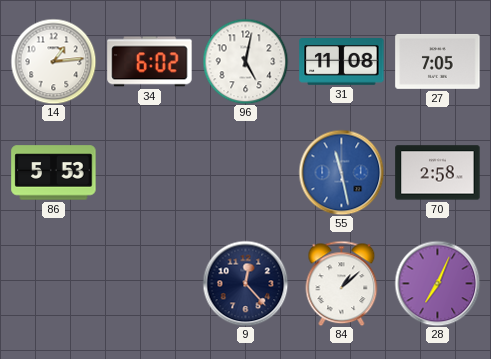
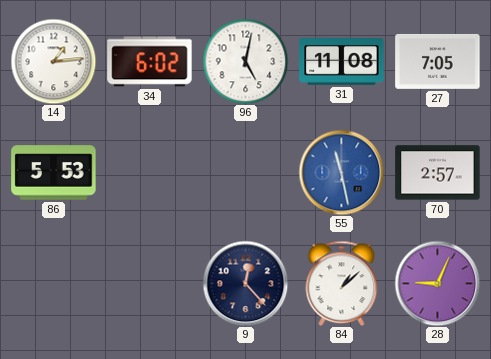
70: 2:58 -> 2:57 (438, 173)
28: 7:04 -> 9:04 (437, 283)
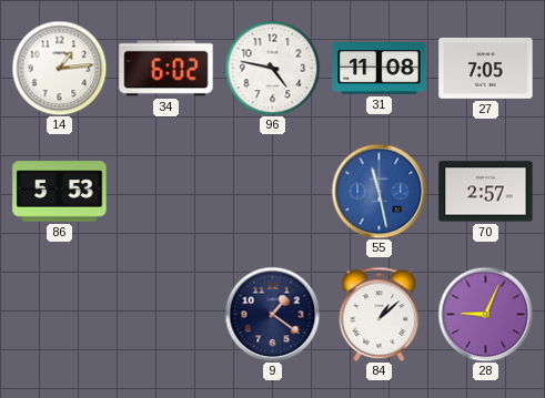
96: 5:02 -> 4:47 (272, 68)
9: 12:23 -> 1:21 (272, 314)
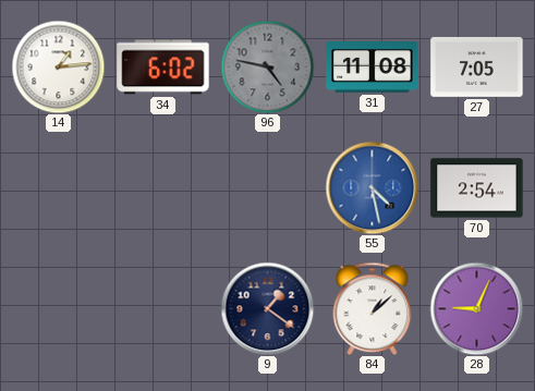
96 dial: white -> grey (267, 66)
86: 5:53 -> none (60, 192)
55: 11:28 -> 4:28 (372, 187)
70: 2:57 -> 2:54 (477, 188)
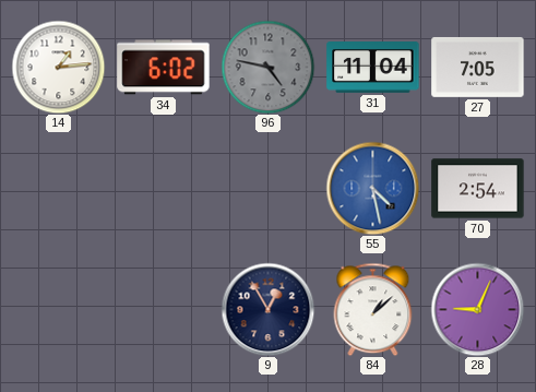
31: 11:08 -> 11:04 (373, 68)
9: 1:21 -> 12:55 (267, 309)
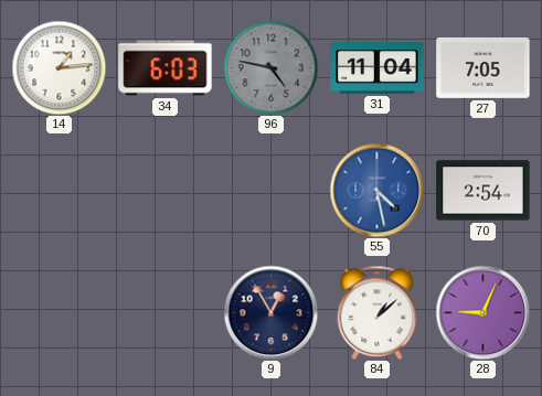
34: 6:02 -> 6:03 (166, 68)
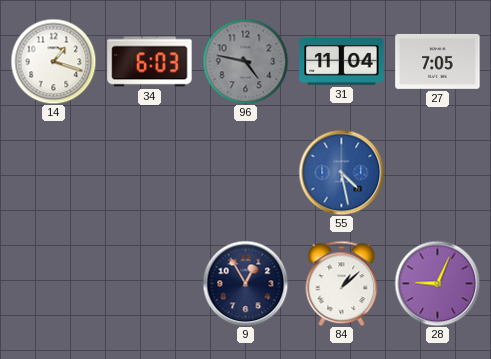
14: 1:14 -> 1:18 (53, 61)
70: 2:54 -> none (483, 191)
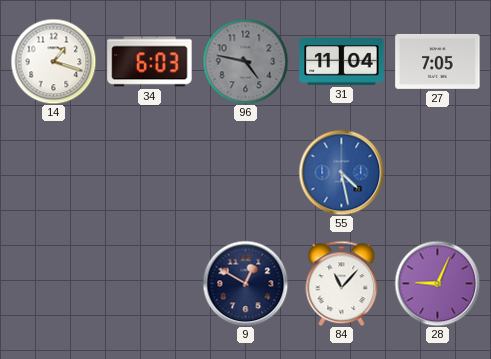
9: 12:55 -> 12:50 (245, 283)
84: 1:08 -> 11:07 (342, 283)
